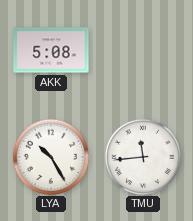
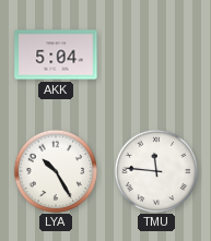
AKK: 5:08 -> 5:04 (56, 55)
TMU: 11:44 -> 11:46 (155, 170)
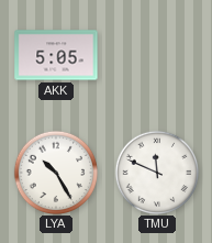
AKK: 5:04 -> 5:05 (56, 55)
TMU: 11:46 -> 11:49 (156, 172)
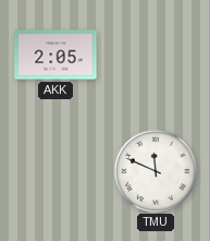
AKK: 5:05 -> 2:05 (55, 55)
LYA: 10:25 -> none (55, 172)
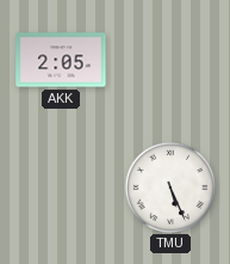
TMU: 11:49 -> 5:26 (169, 186)
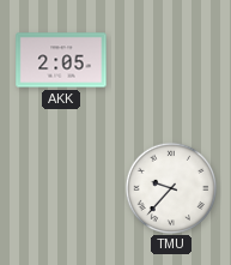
TMU: 5:26 -> 9:37 (170, 187)
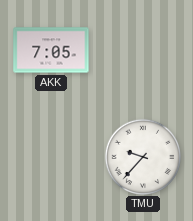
AKK: 2:05 -> 7:05 (51, 50)
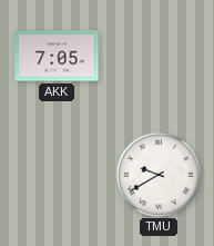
TMU: 9:37 -> 9:40 (157, 174)
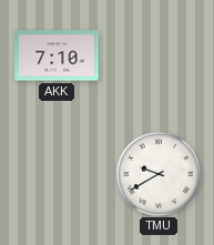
AKK: 7:05 -> 7:10 (57, 55)
